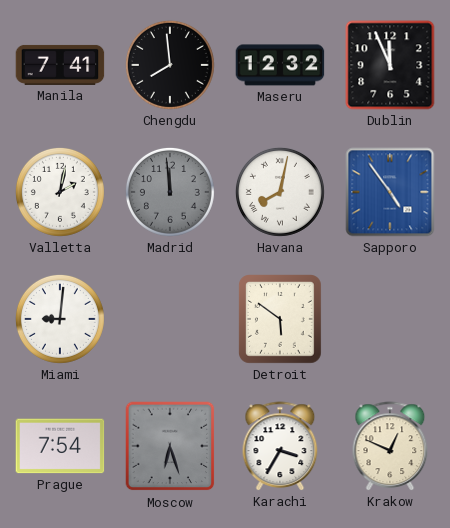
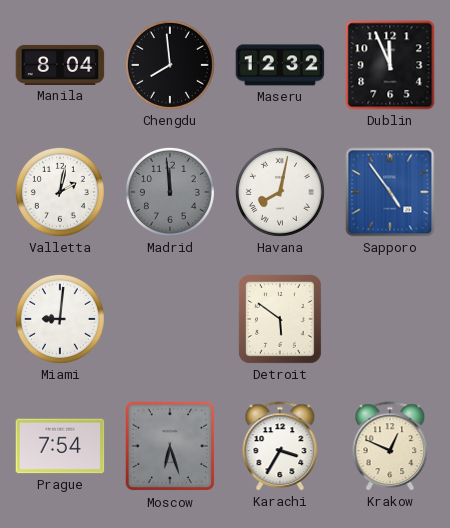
Manila: 7:41 -> 8:04 (60, 65)
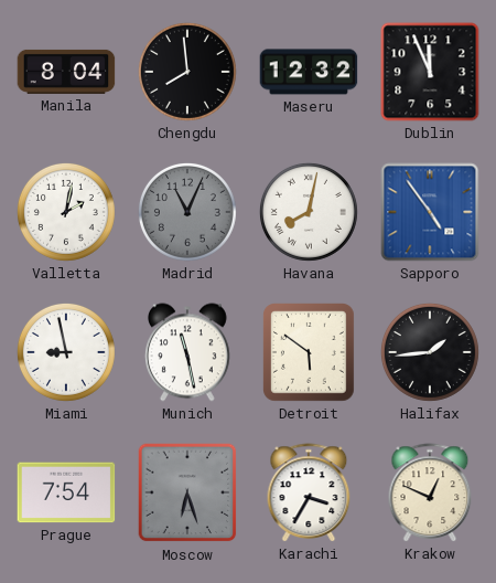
Madrid: 11:59 -> 11:04 (187, 212)
Miami: 9:01 -> 8:58 (66, 352)
Munich: none -> 11:28 (187, 352)
Halifax: none -> 1:44 (430, 352)
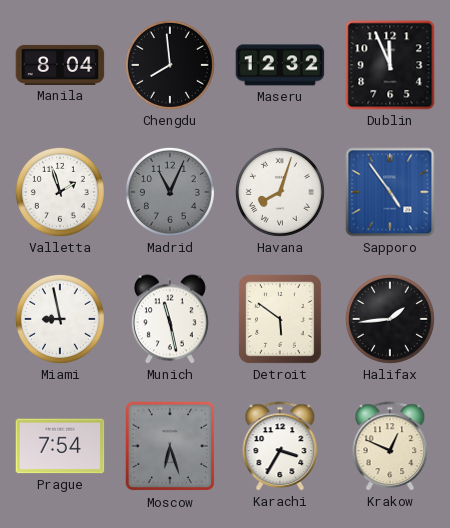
Valletta: 2:02 -> 1:57 (60, 192)
Havana: 8:02 -> 8:03 (280, 192)
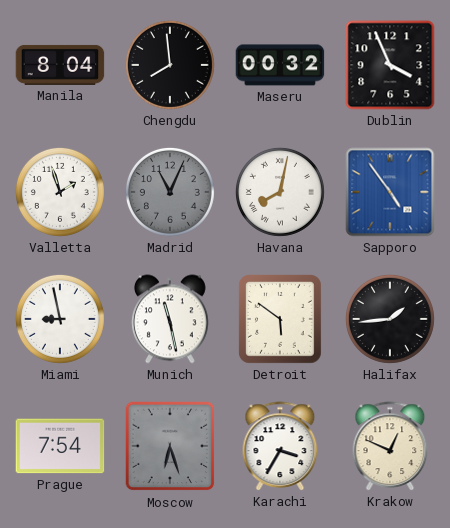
Maseru: 12:32 -> 00:32 (280, 65)
Dublin: 11:56 -> 3:56 (390, 65)
Havana: 8:03 -> 8:02 (280, 192)
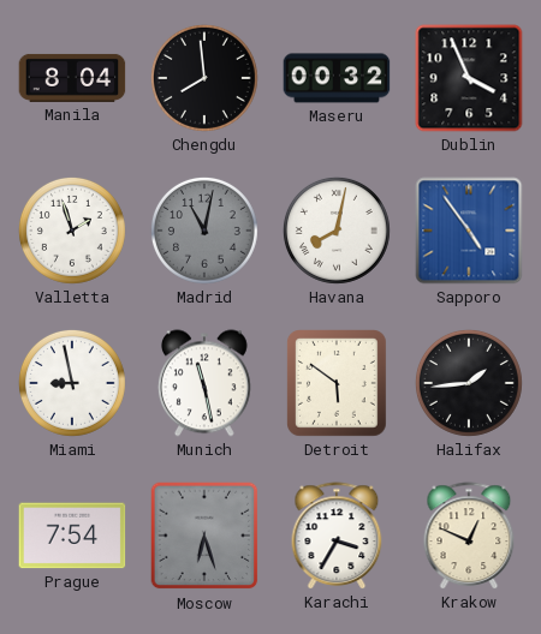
Madrid: 11:04 -> 11:02 (204, 231)
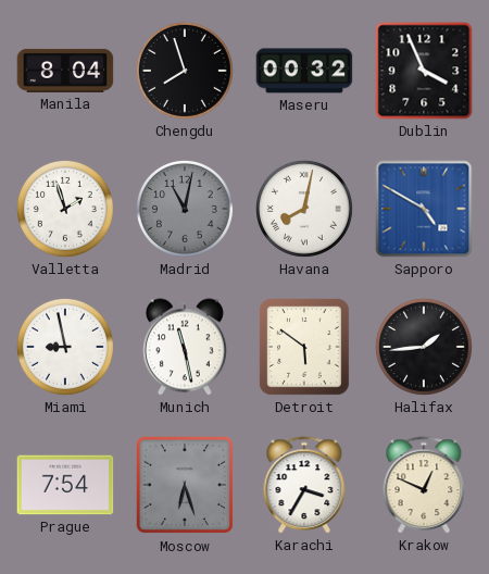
Chengdu: 7:59 -> 7:57 (185, 71)
Sapporo: 4:54 -> 4:50 (424, 209)
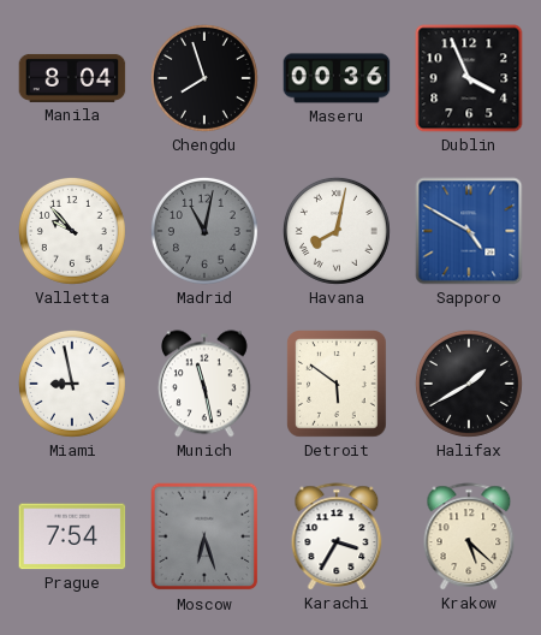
Maseru: 00:32 -> 00:36 (337, 78)
Valletta: 1:57 -> 9:53 (72, 231)
Halifax: 1:44 -> 1:40 (469, 384)
Krakow: 12:49 -> 5:22 (469, 536)
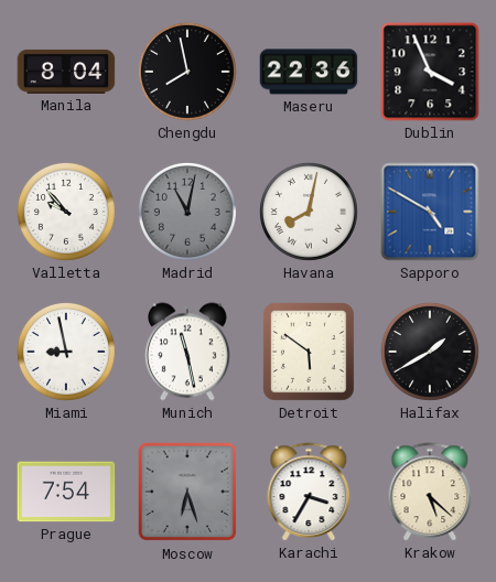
Chengdu: 7:57 -> 7:58 (187, 72)
Maseru: 00:36 -> 22:36 (309, 72)
